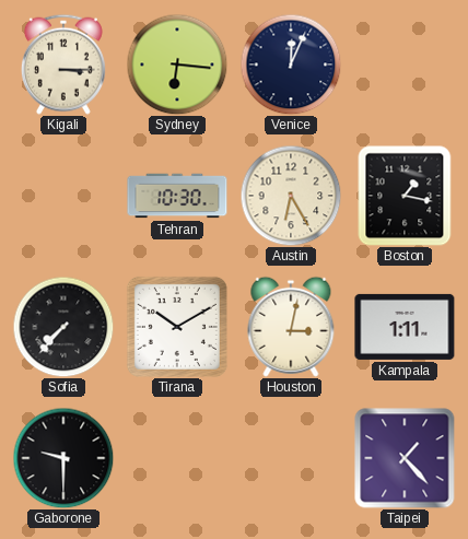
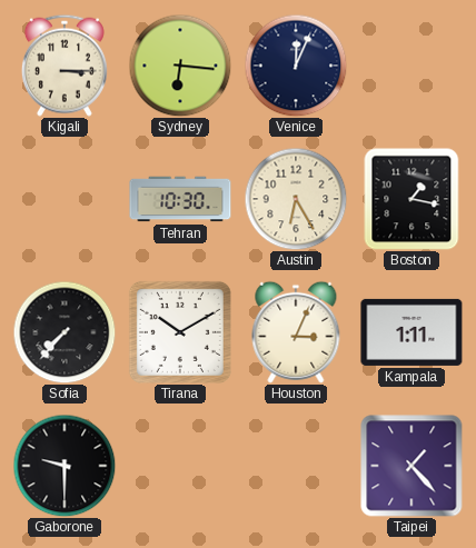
Houston: 3:02 -> 3:04 (296, 332)
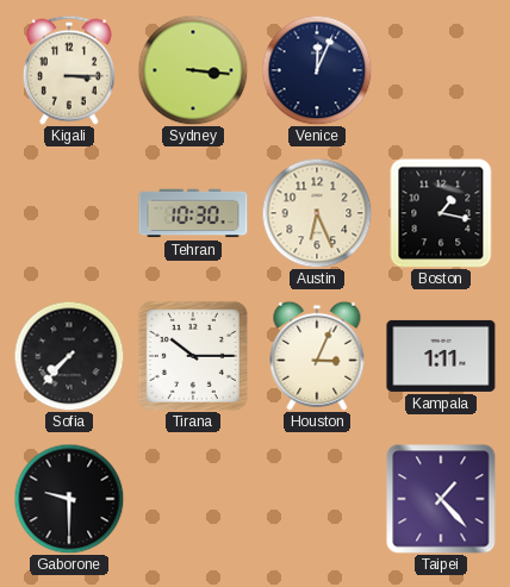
Sydney: 6:16 -> 3:16 (193, 70)
Austin: 6:25 -> 6:26 (317, 213)
Tirana: 10:10 -> 10:15 (193, 356)
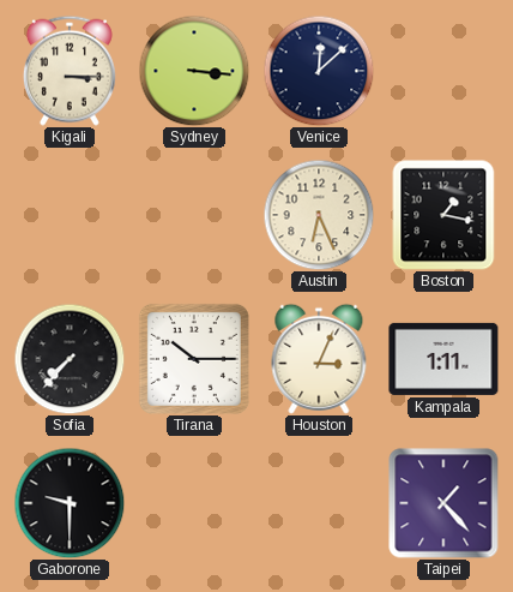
Venice: 12:04 -> 12:08 (319, 71)
Tehran: 10:30 -> none (193, 213)
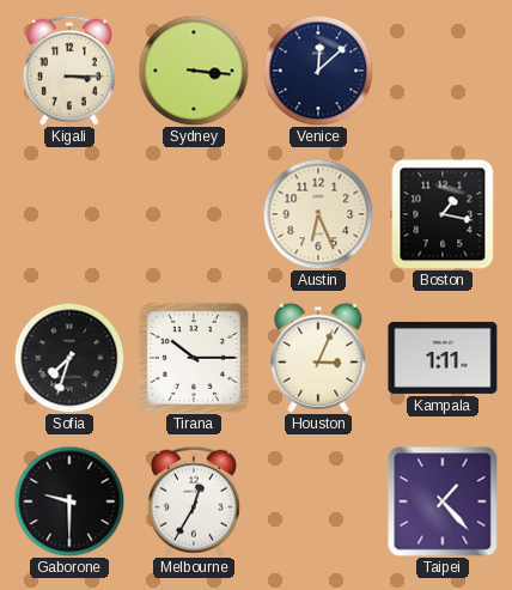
Sofia: 7:37 -> 7:33 (69, 358)
Melbourne: none -> 12:35 (194, 501)
